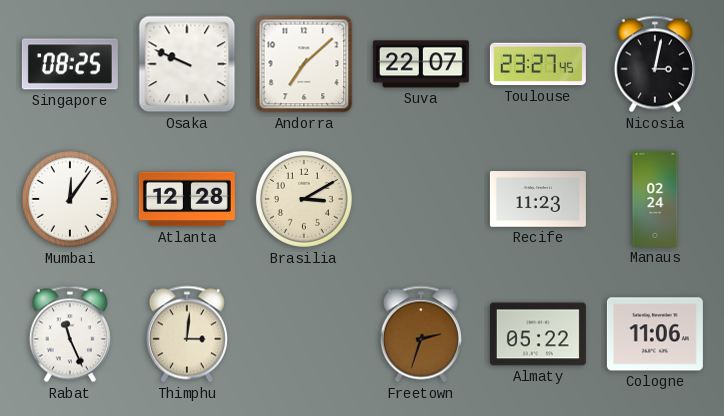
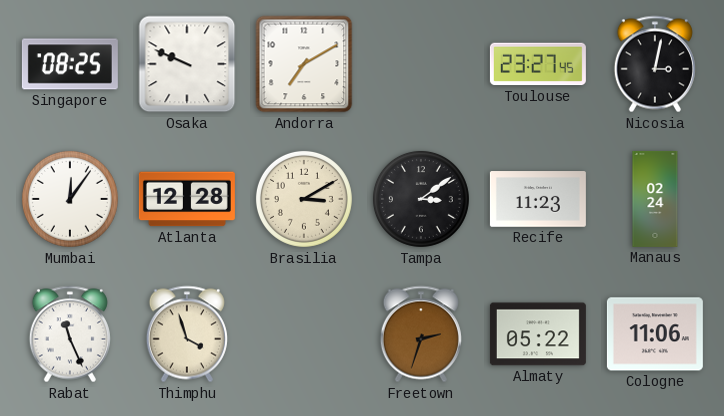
Andorra: 7:08 -> 7:10 (304, 64)
Suva: 22:07 -> none (421, 64)
Tampa: none -> 3:09 (421, 199)
Thimphu: 3:01 -> 3:57 (187, 334)
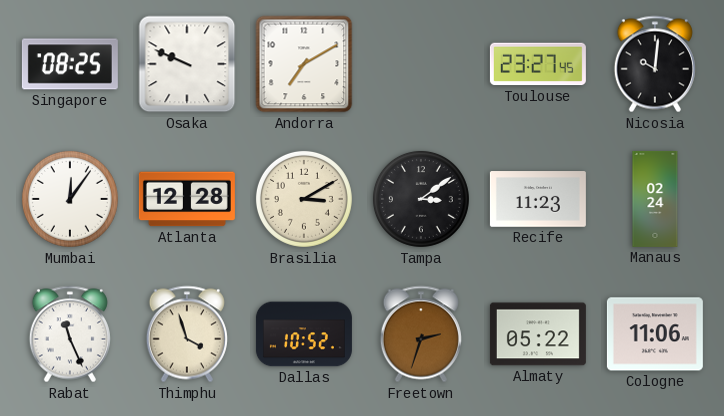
Nicosia: 3:02 -> 10:01 (655, 64)
Dallas: none -> 10:52 (304, 334)
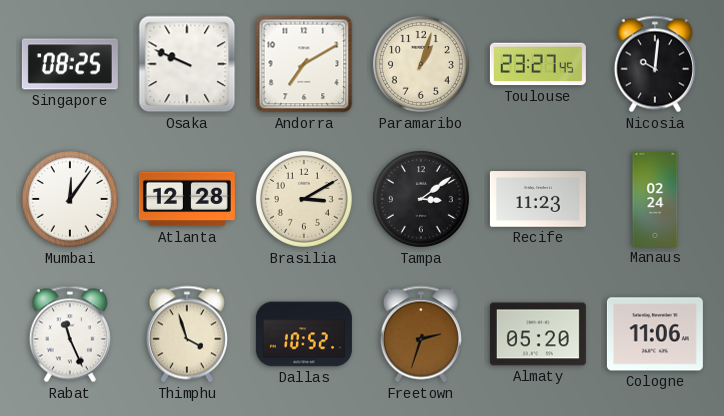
Paramaribo: none -> 1:03 (421, 64)
Almaty: 05:22 -> 05:20 (538, 334)
